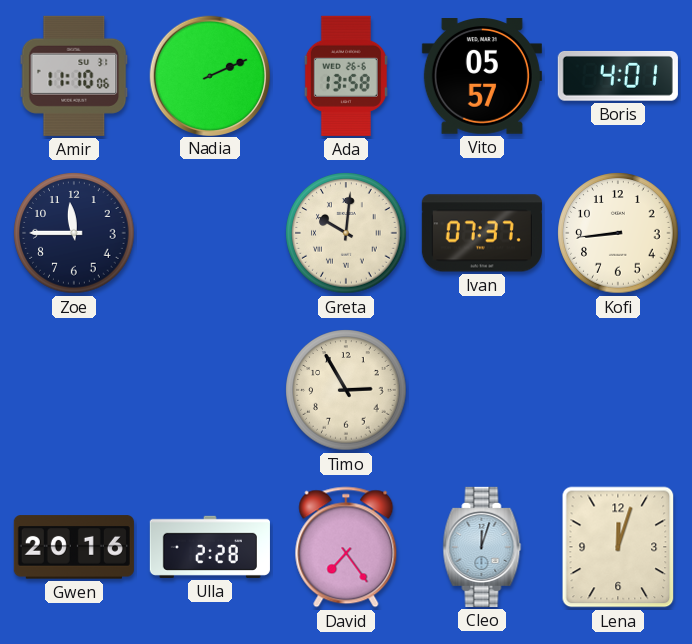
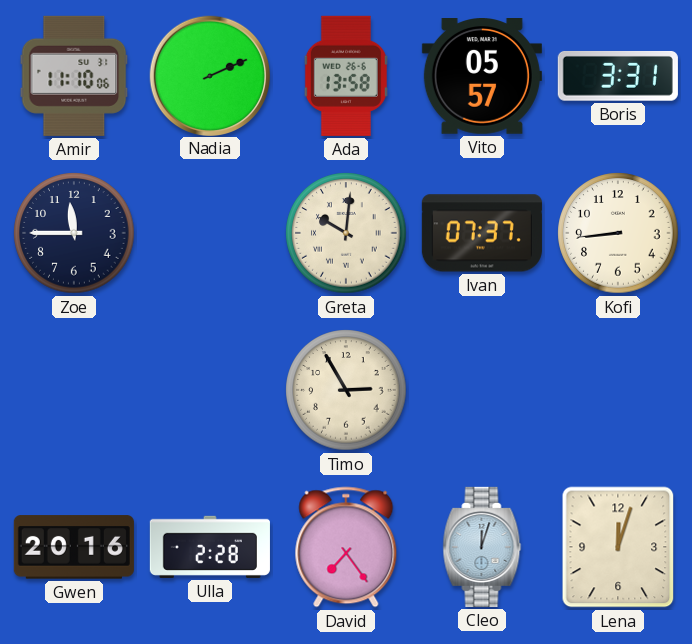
Boris: 4:01 -> 3:31 (618, 76)
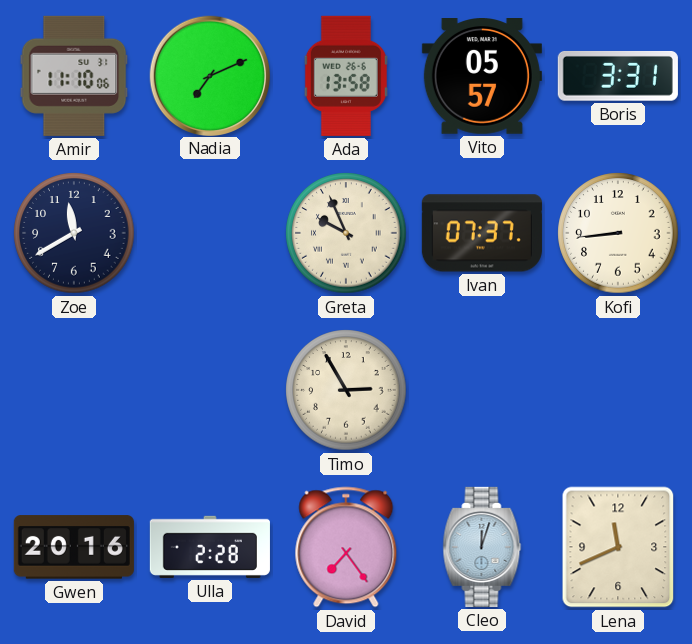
Nadia: 2:11 -> 7:11 (209, 75)
Zoe: 11:45 -> 11:40 (74, 233)
Greta: 10:01 -> 9:56 (346, 233)
Lena: 12:03 -> 11:41 (618, 547)
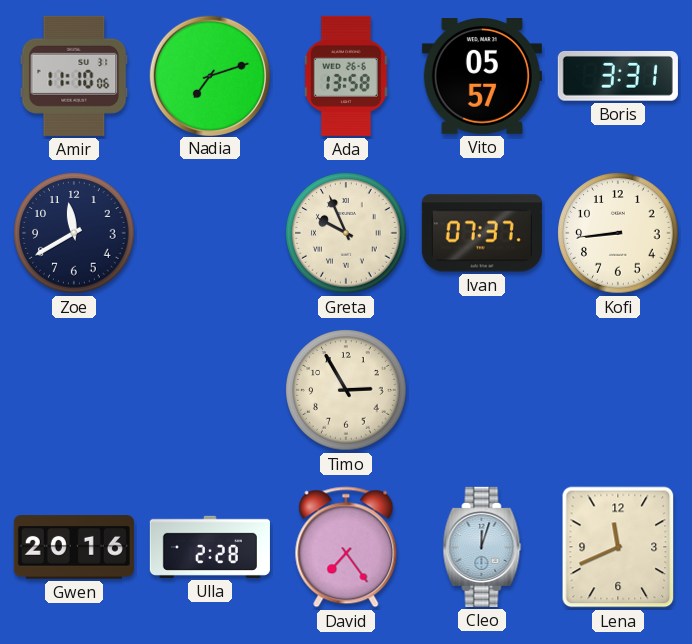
Nadia: 7:11 -> 7:12 (209, 75)
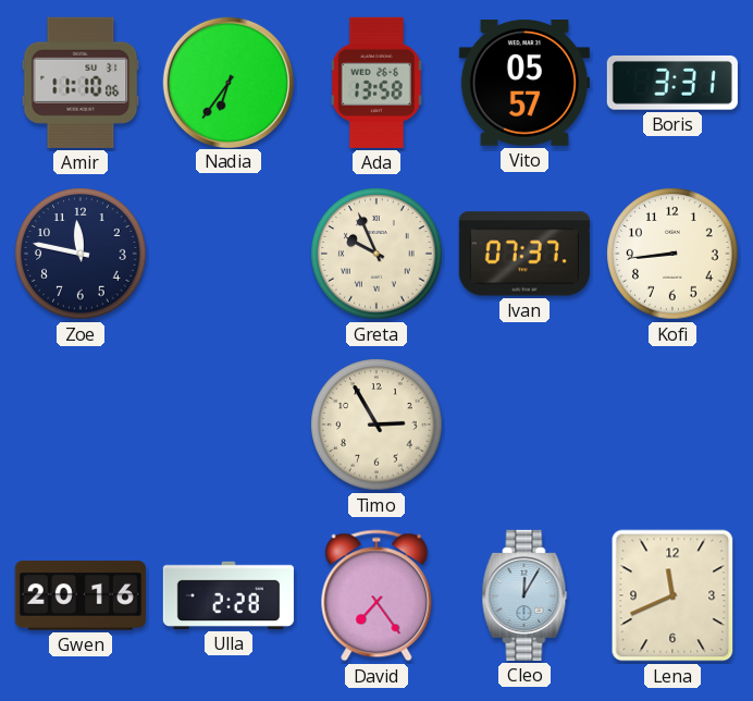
Nadia: 7:12 -> 6:36 (227, 82)
Zoe: 11:40 -> 11:47 (81, 254)
Cleo: 12:03 -> 12:05 (524, 595)
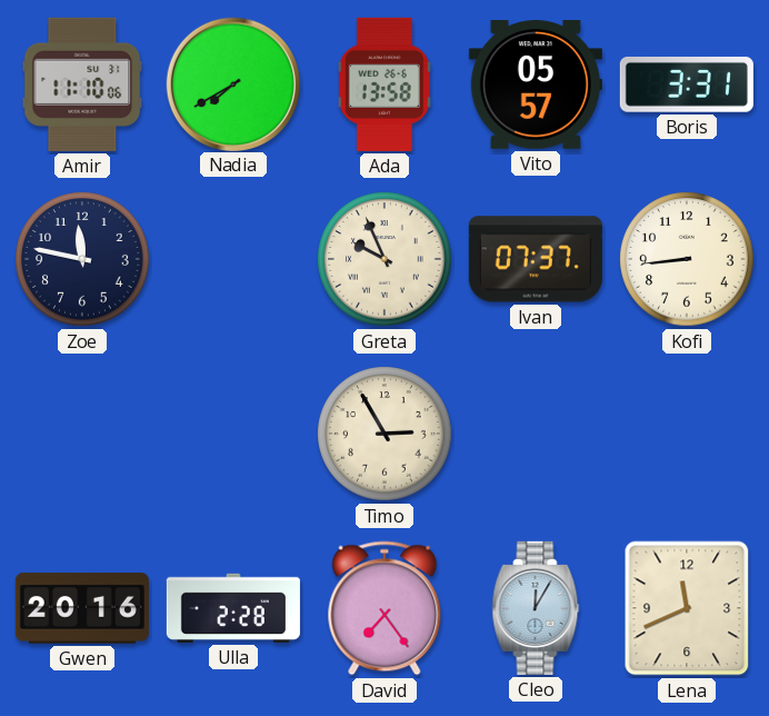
Nadia: 6:36 -> 7:40 (232, 83)
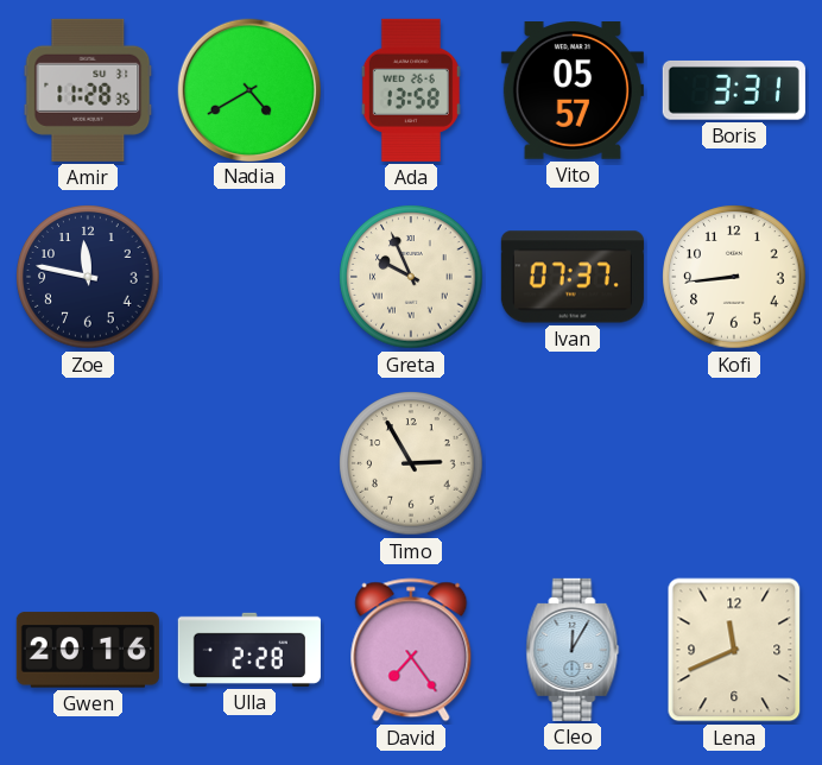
Amir: 11:10 -> 11:28 (88, 90)
Nadia: 7:40 -> 4:40 (248, 89)
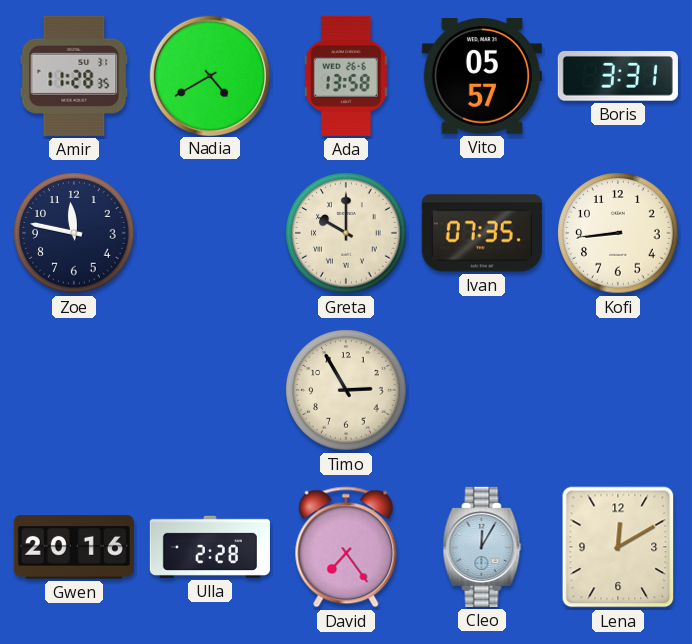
Greta: 9:56 -> 10:00 (346, 233)
Ivan: 07:37 -> 07:35 (482, 233)
Lena: 11:41 -> 12:10 (618, 547)
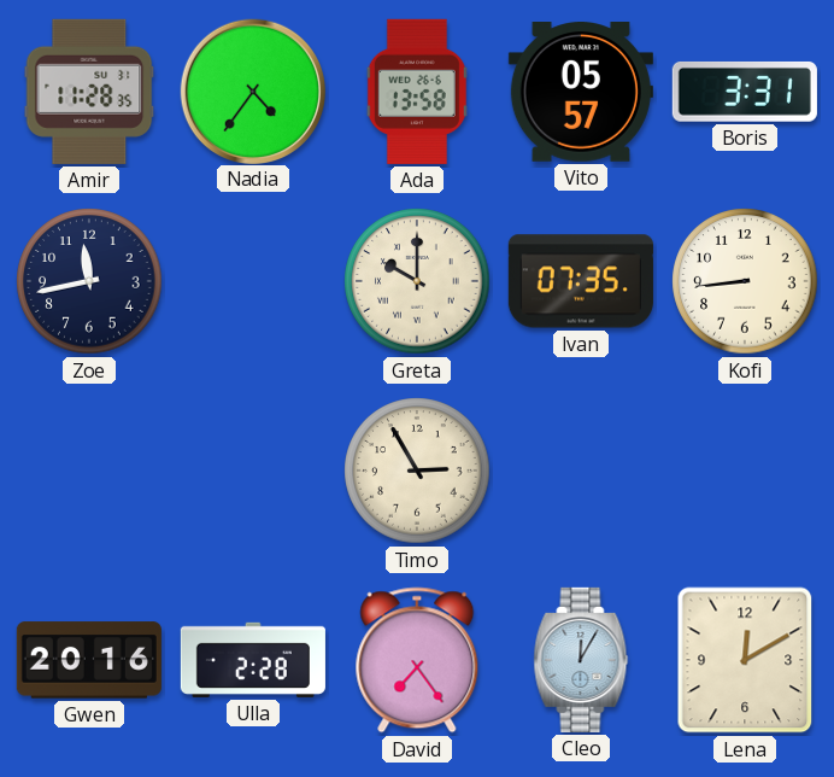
Nadia: 4:40 -> 4:36 (252, 90)
Zoe: 11:47 -> 11:43 (89, 281)
